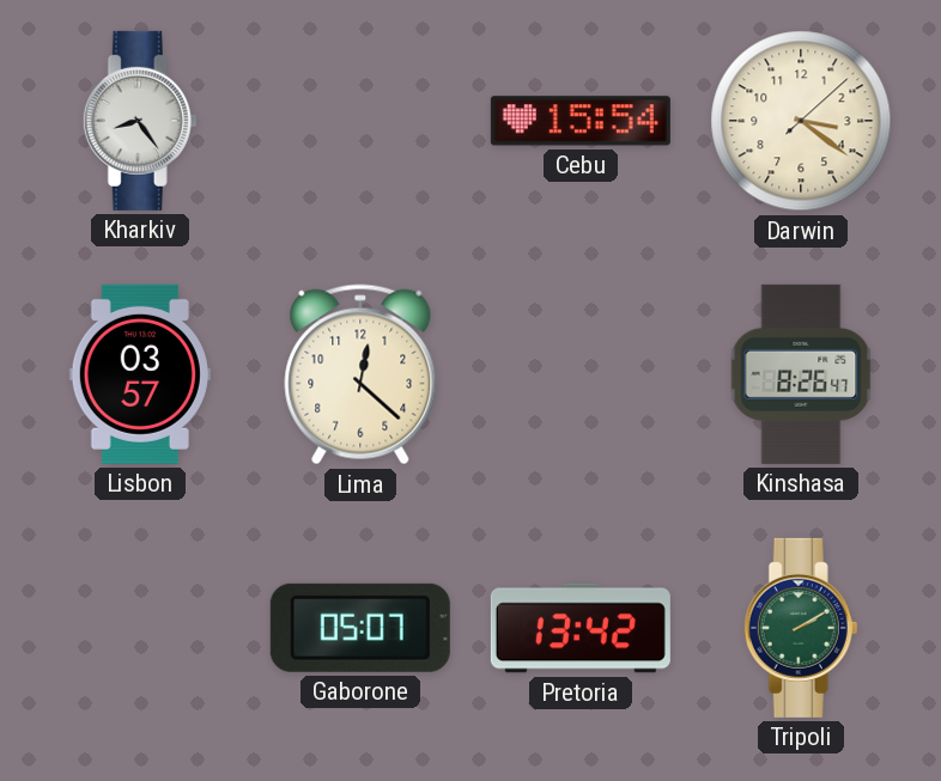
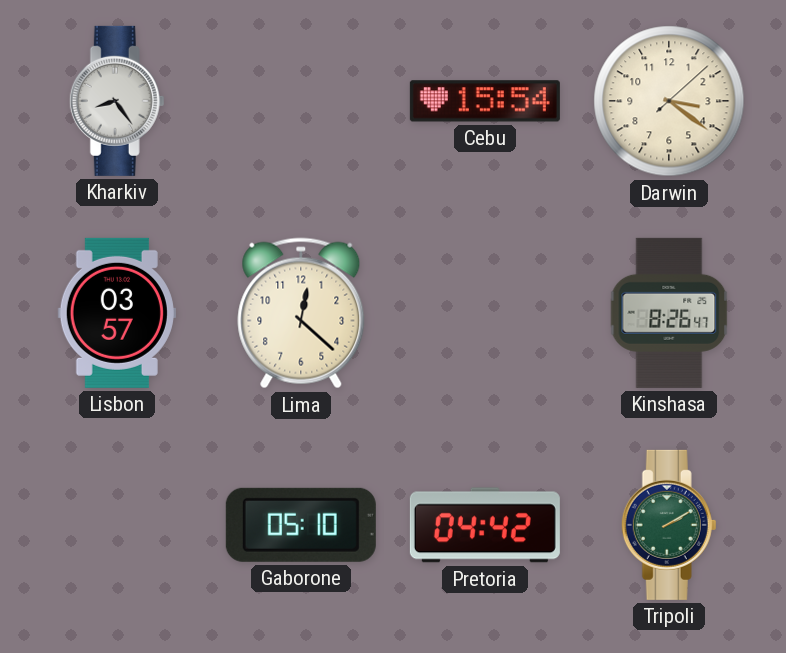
Gaborone: 05:07 -> 05:10 (301, 525)
Pretoria: 13:42 -> 04:42 (485, 525)
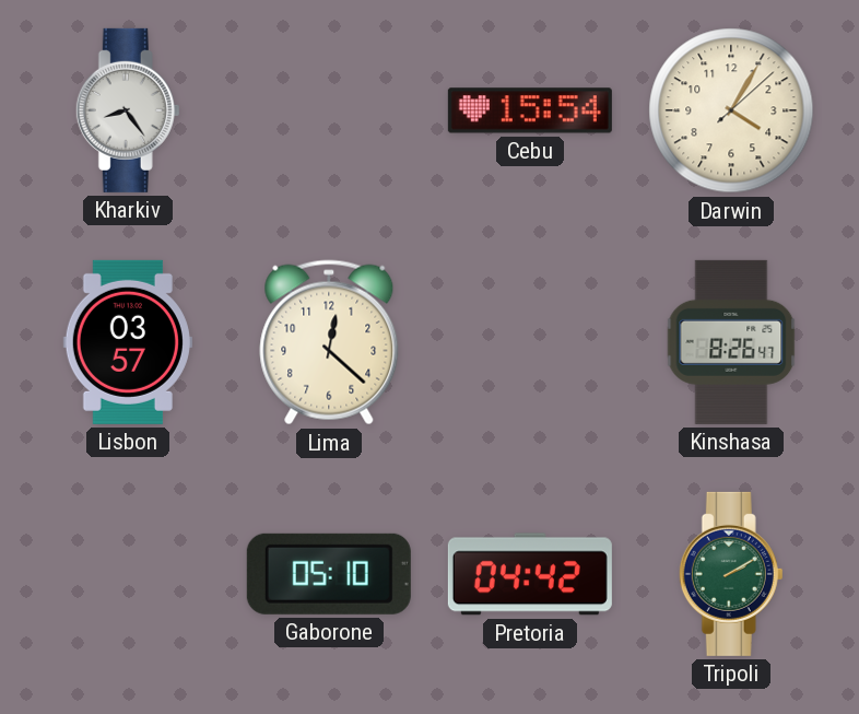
Darwin: 3:21 -> 4:05 (731, 110)
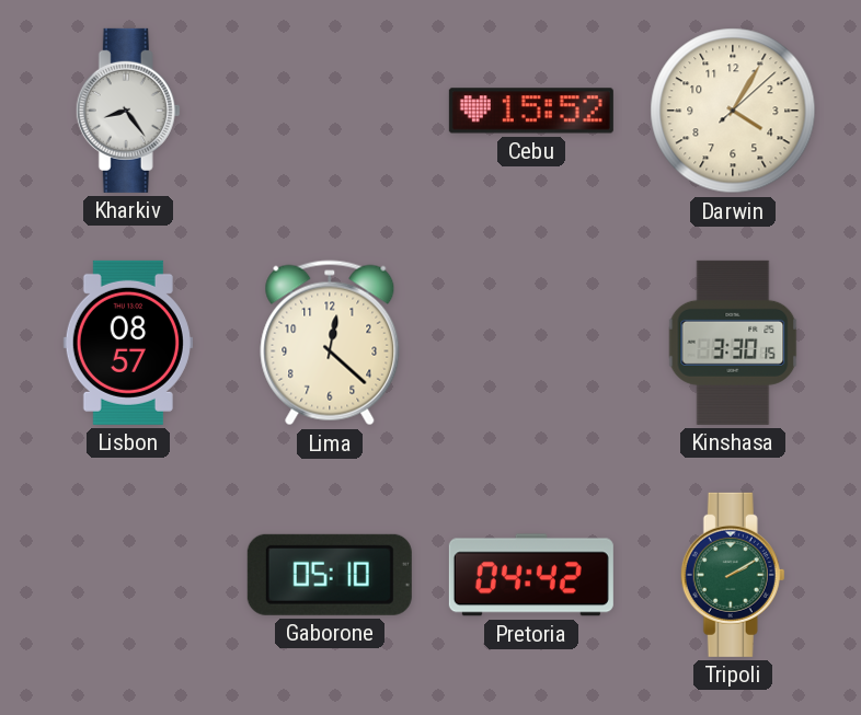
Cebu: 15:54 -> 15:52 (531, 111)
Lisbon: 03:57 -> 08:57 (128, 343)
Kinshasa: 8:26 -> 3:30 (733, 343)
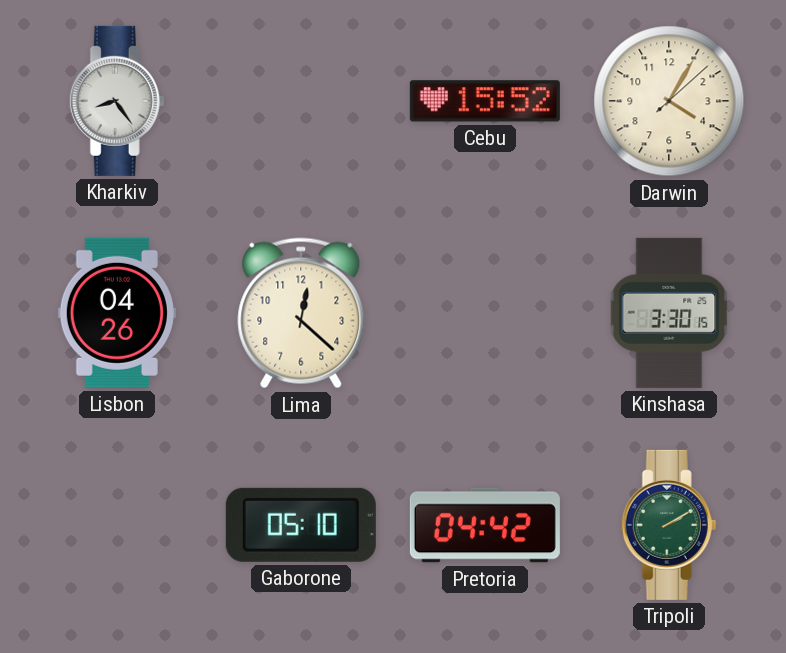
Lisbon: 08:57 -> 04:26 (117, 313)
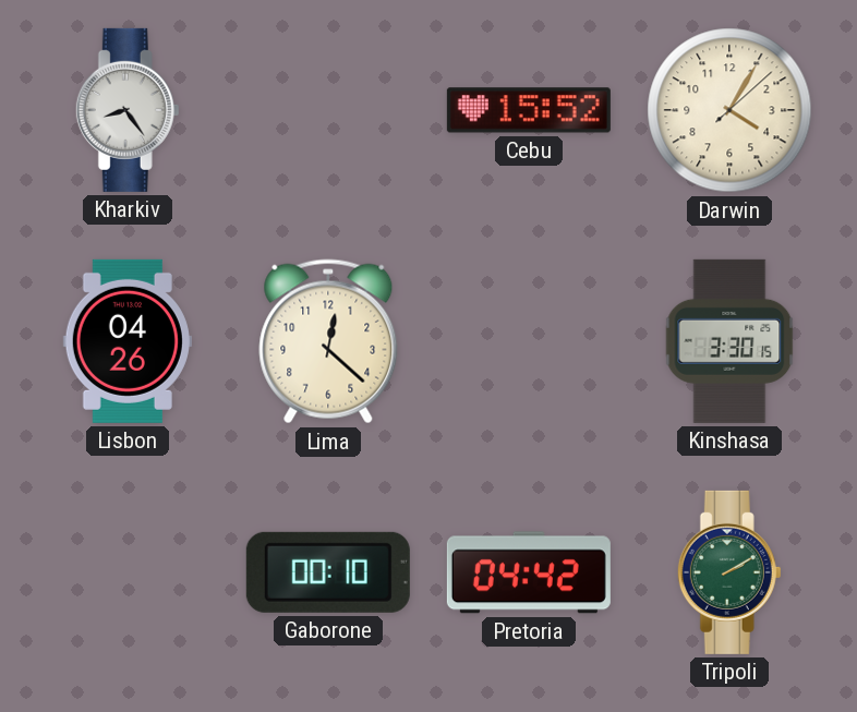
Gaborone: 05:10 -> 00:10 (328, 572)
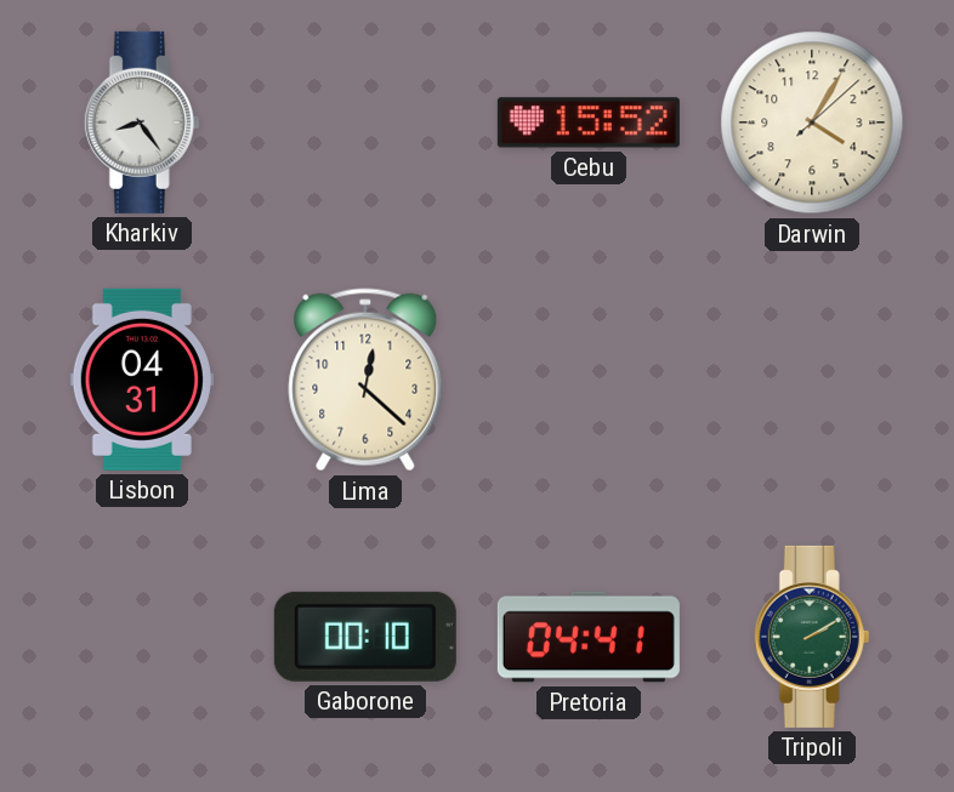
Lisbon: 04:26 -> 04:31 (142, 380)
Kinshasa: 3:30 -> none (729, 341)
Pretoria: 04:42 -> 04:41 (589, 637)
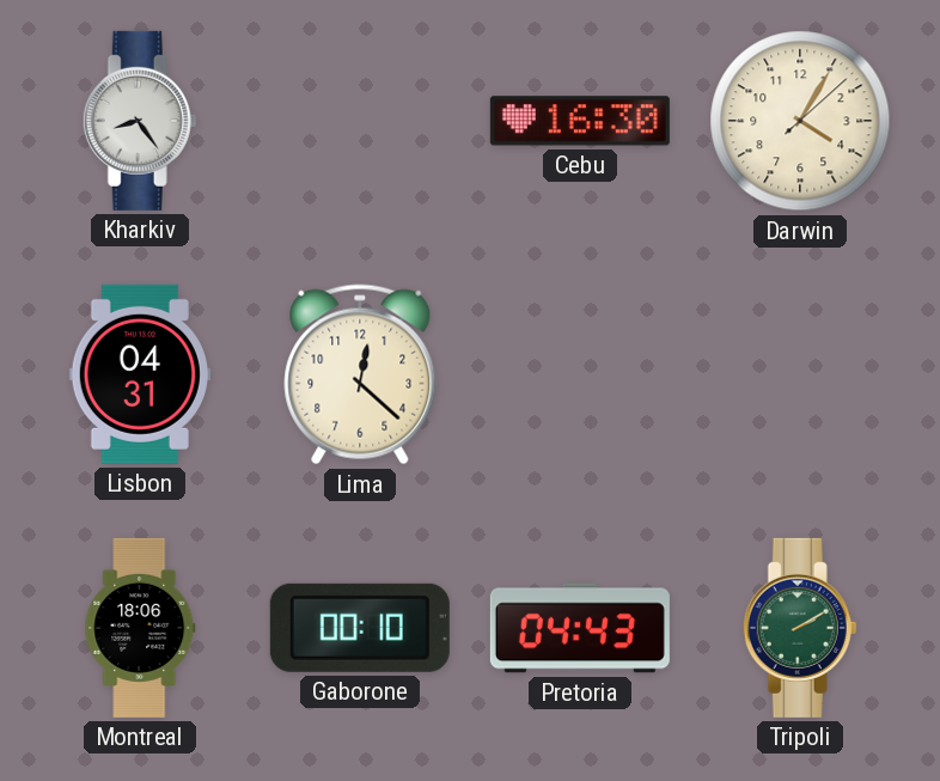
Cebu: 15:52 -> 16:30 (580, 121)
Montreal: none -> 18:06 (140, 628)
Pretoria: 04:41 -> 04:43 (580, 628)
